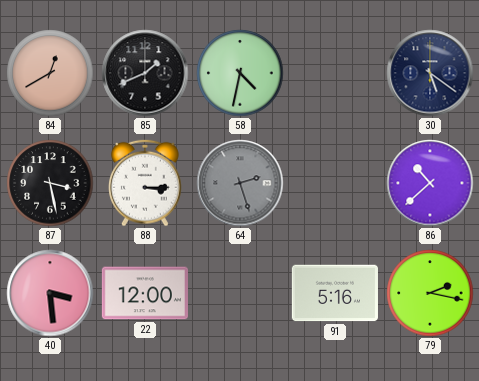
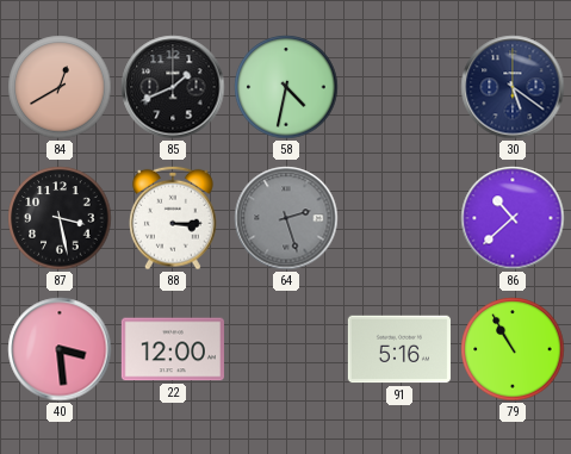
79: 2:17 -> 10:55 (513, 349)
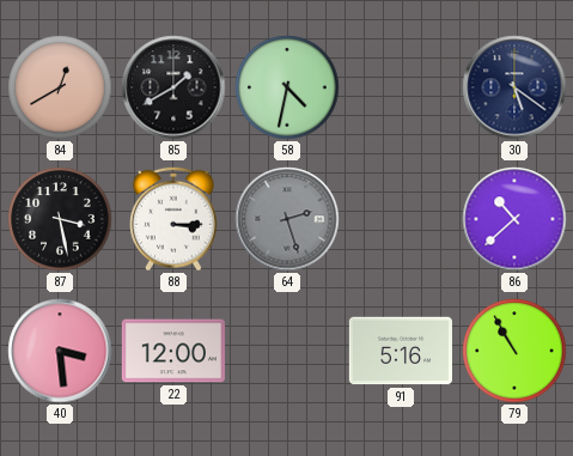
85: 1:41 -> 1:40 (173, 87)
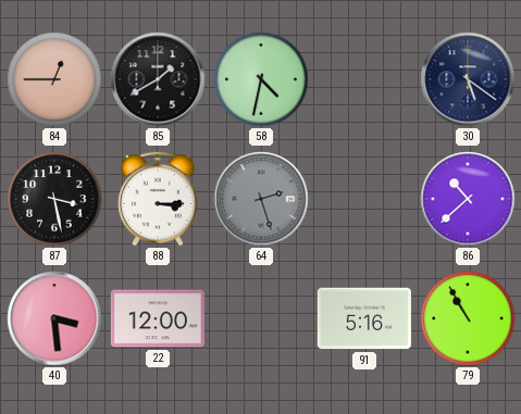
84: 12:40 -> 12:45 (54, 79)
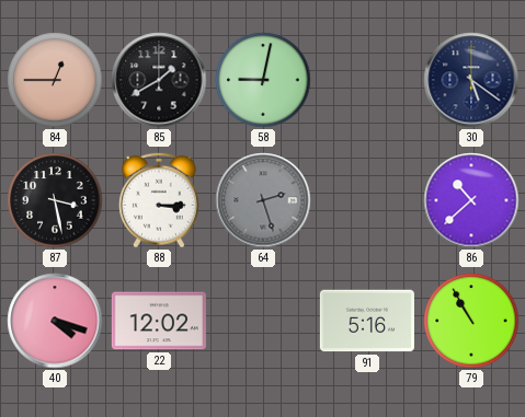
58: 4:32 -> 9:02 (263, 80)
40: 3:29 -> 4:18 (55, 321)
22: 12:00 -> 12:02 (159, 321)
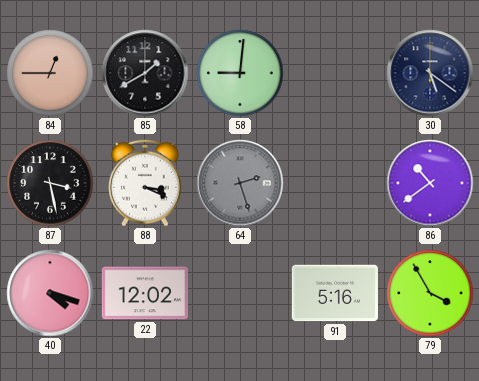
58: 9:02 -> 9:01 (240, 73)
88: 3:15 -> 3:19 (146, 183)
86: 10:38 -> 10:39 (430, 183)
79: 10:55 -> 3:55 (430, 293)
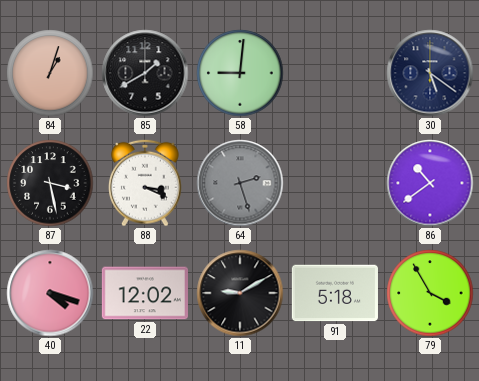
84: 12:45 -> 1:03 (50, 73)
11: none -> 9:10 (240, 293)
91: 5:16 -> 5:18 (335, 293)
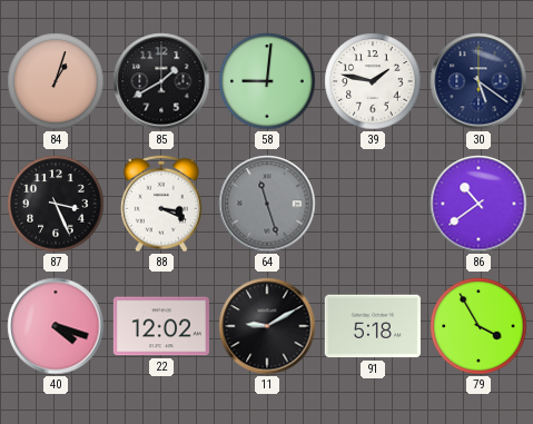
39: none -> 1:47 (373, 81)
87: 3:28 -> 3:26 (56, 204)
64: 2:27 -> 11:27 (267, 204)
